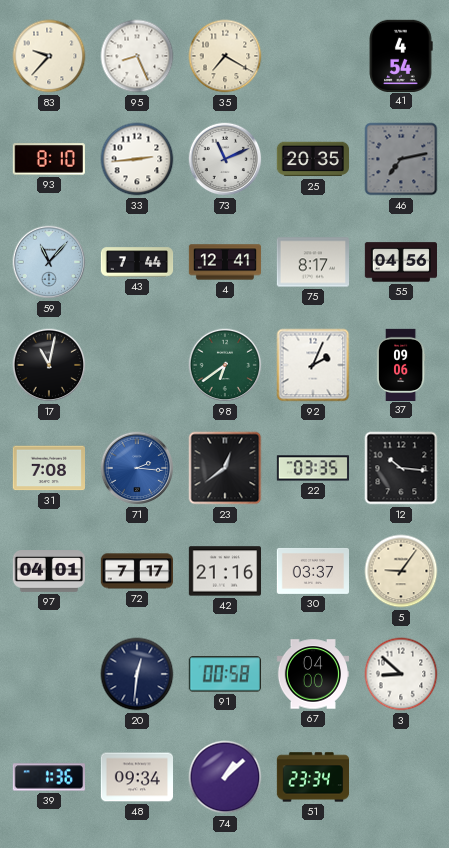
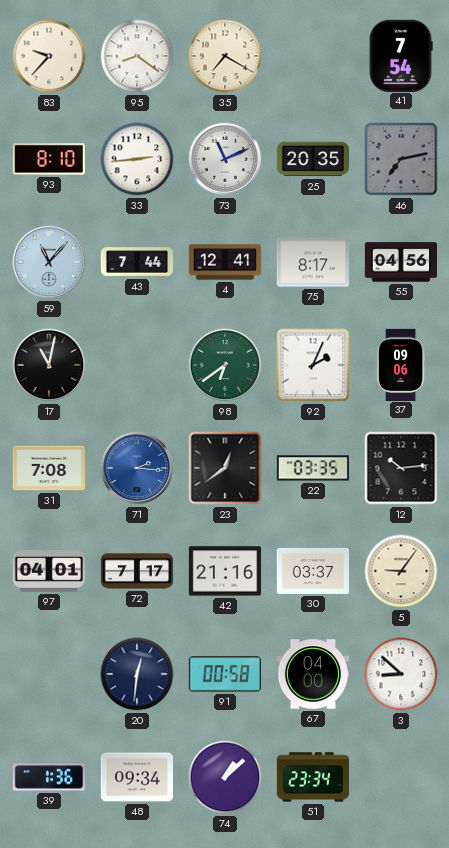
95: 8:26 -> 8:21 (137, 56)
41: 4:54 -> 7:54 (401, 55)
12: 10:16 -> 10:14 (401, 468)
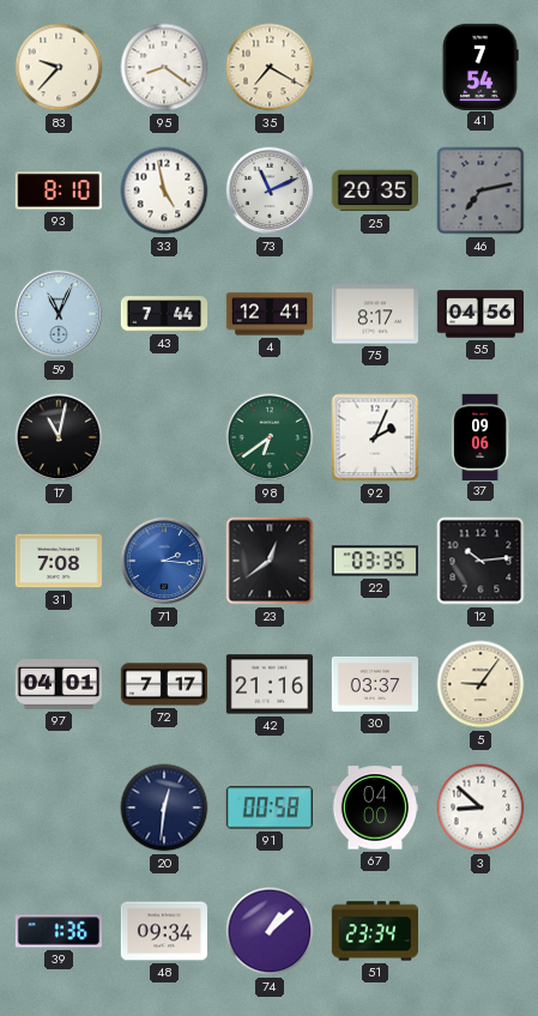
33: 2:44 -> 4:58 (164, 190)
59: 11:07 -> 11:04 (59, 314)
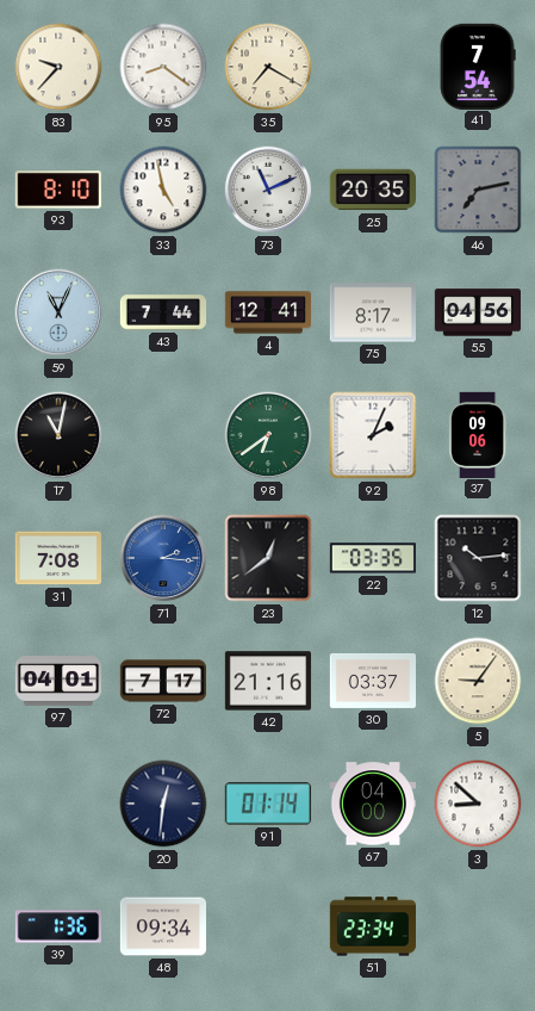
91: 00:58 -> 01:14 (268, 804)
74: 1:08 -> none (270, 931)
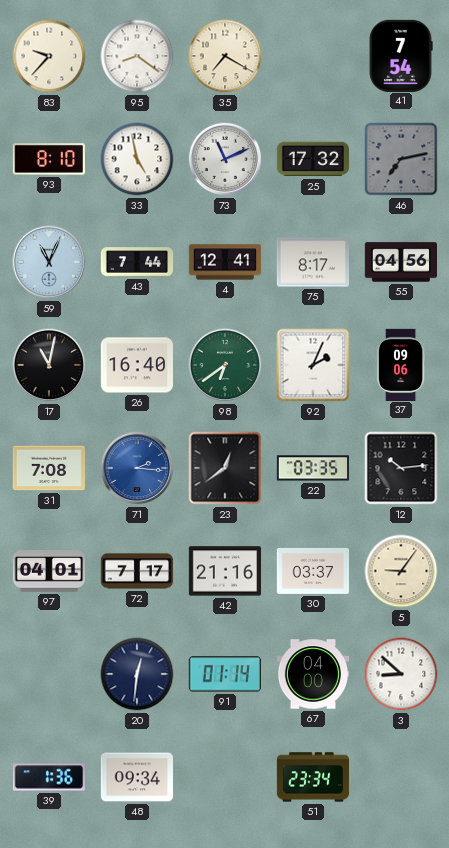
25: 20:35 -> 17:32 (312, 159)
26: none -> 16:40 (136, 365)
